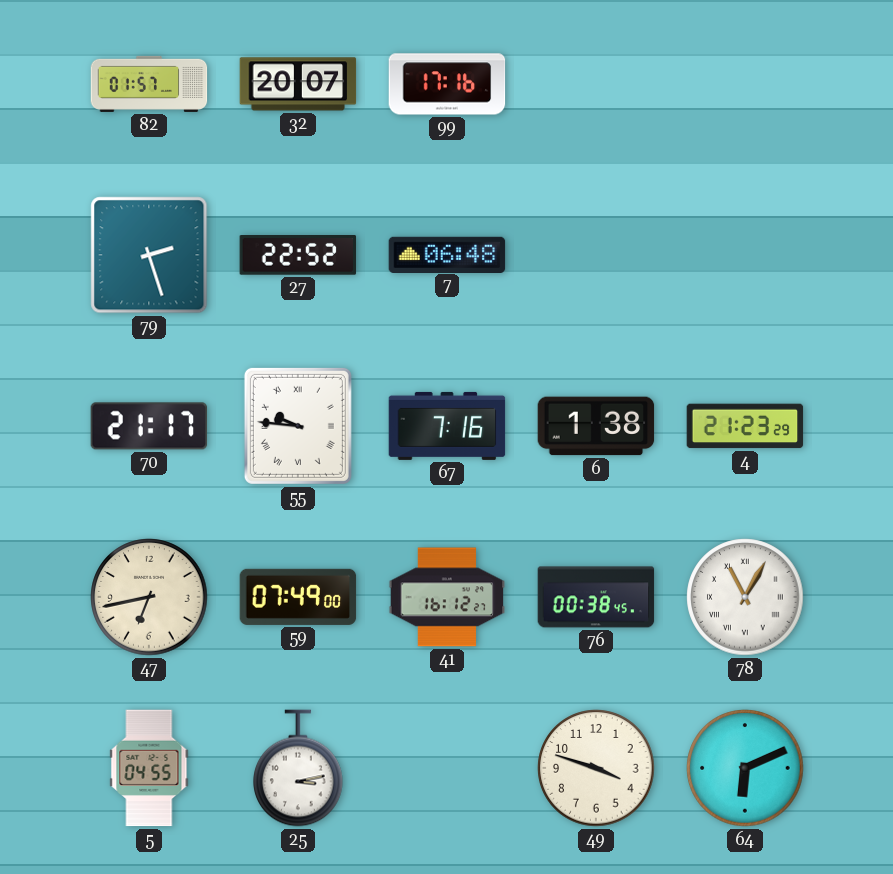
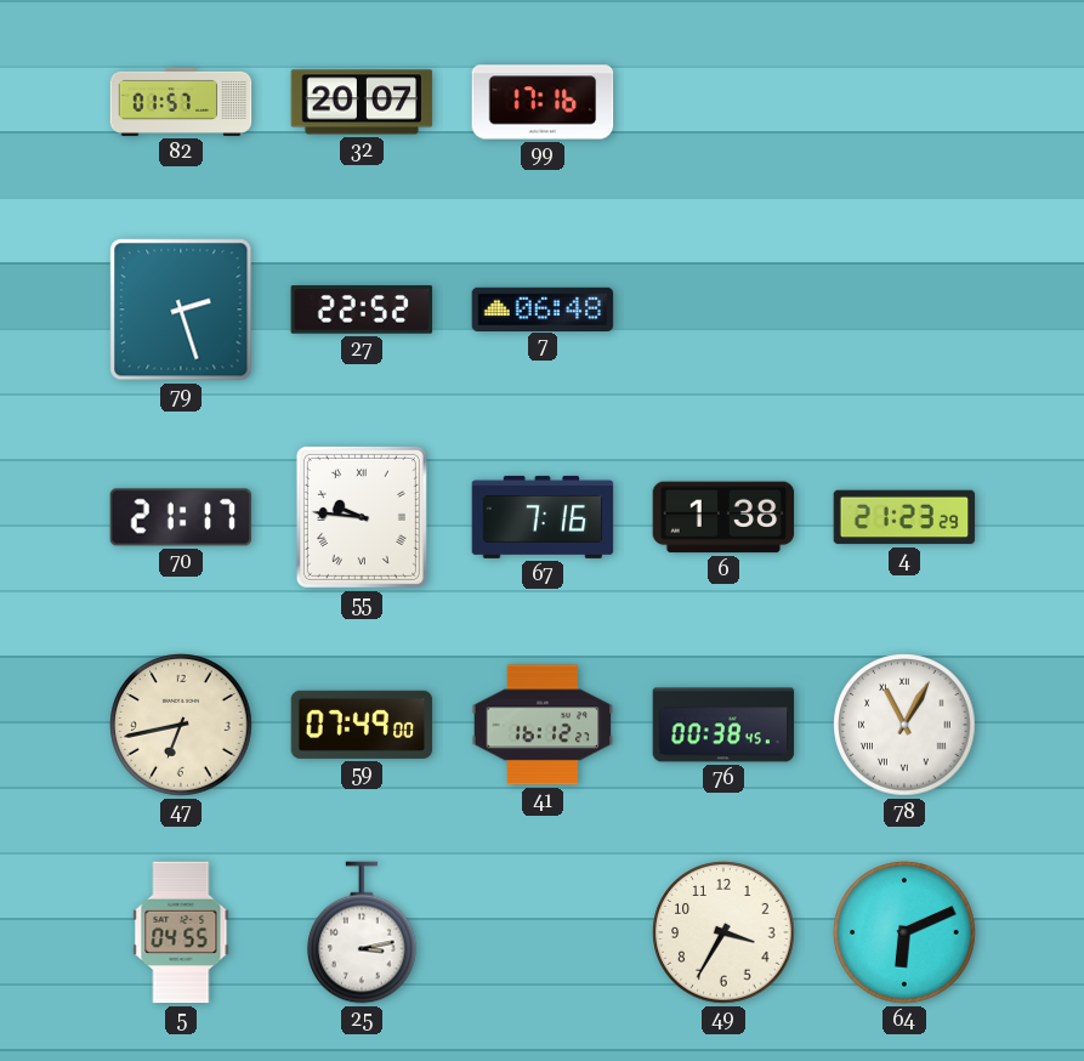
49: 3:48 -> 3:35 (723, 932)
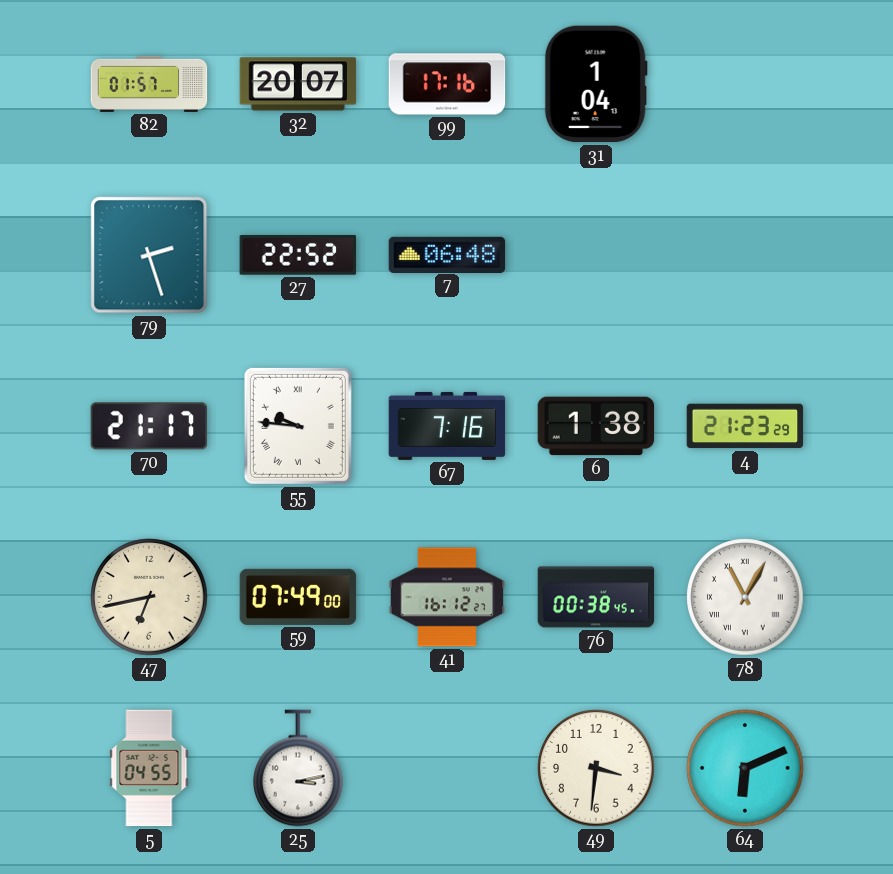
31: none -> 1:04 (596, 84)
49: 3:35 -> 3:31 (596, 768)
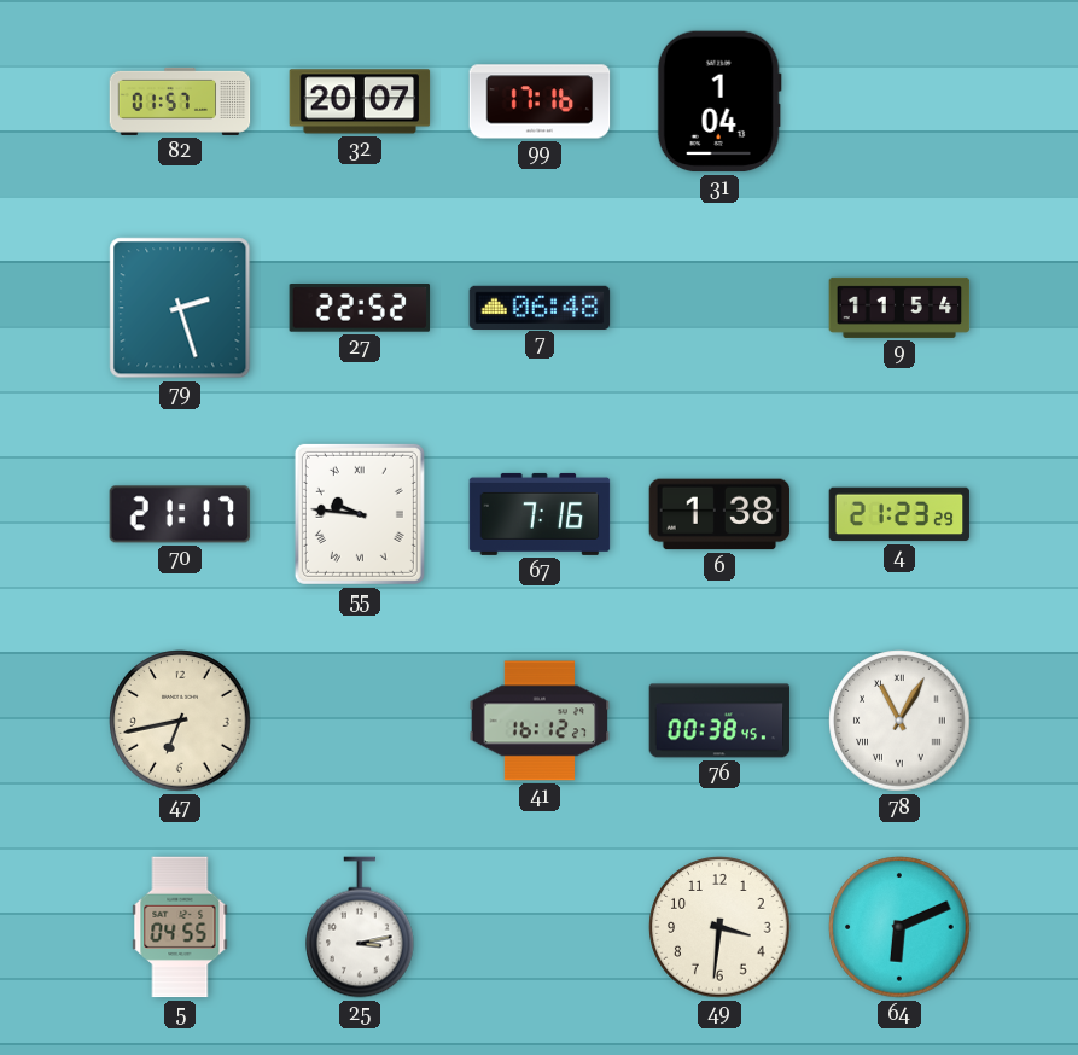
9: none -> 11:54 (899, 308)
59: 07:49 -> none (298, 597)
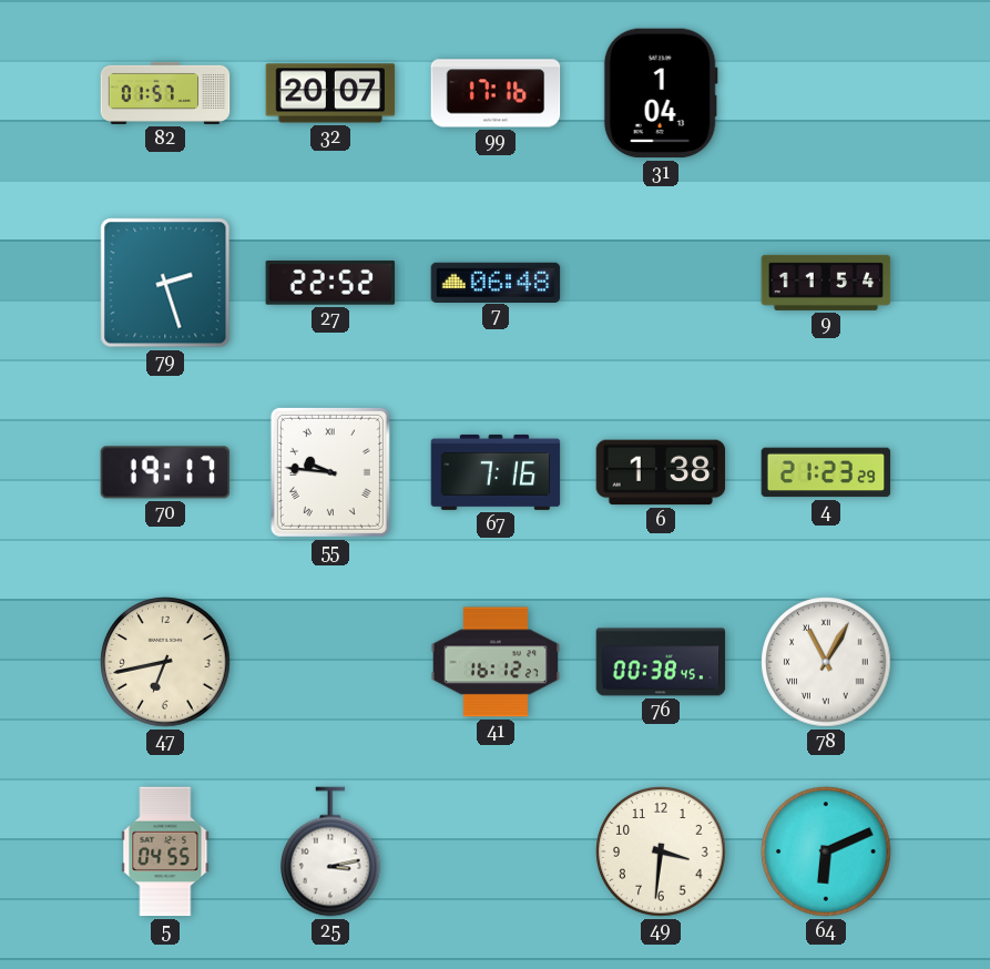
70: 21:17 -> 19:17 (165, 472)
